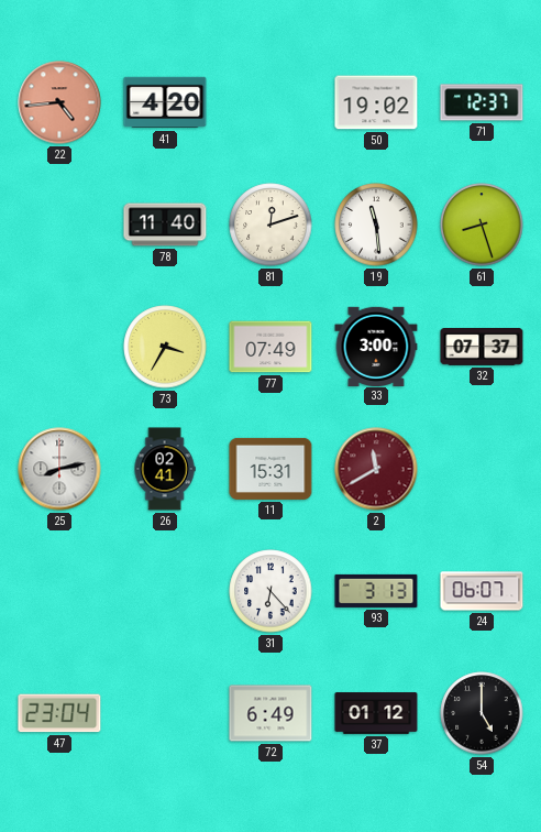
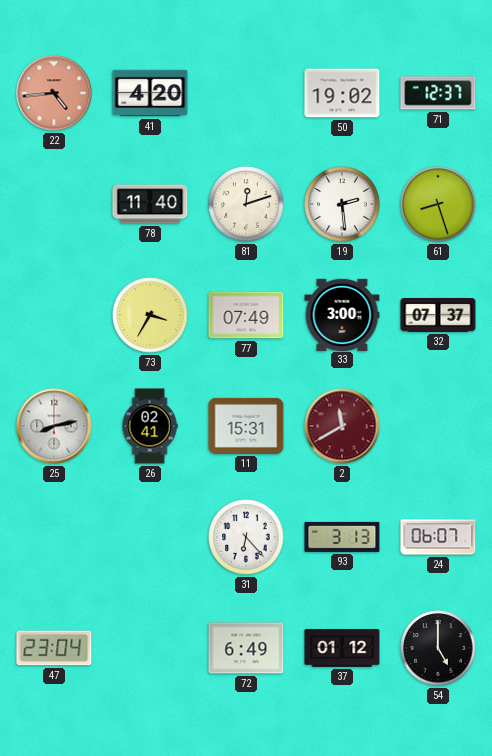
19: 11:29 -> 2:29 (342, 204)
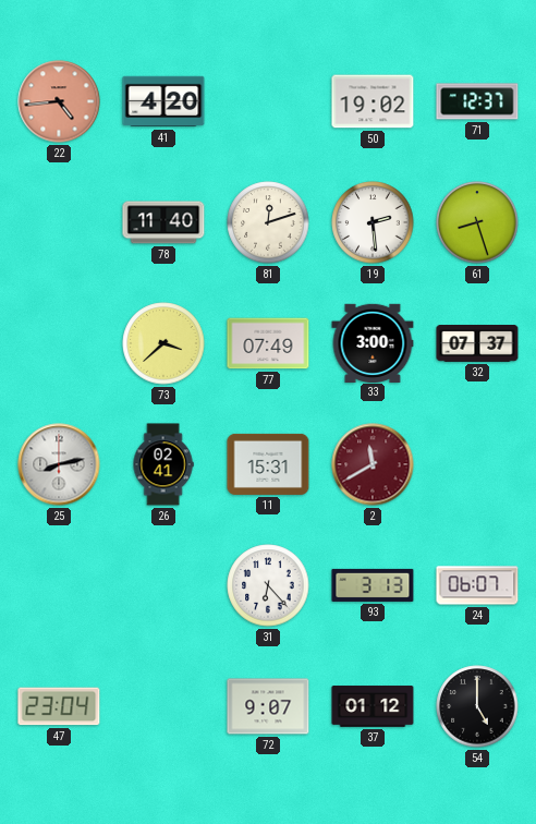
73: 3:35 -> 3:38 (163, 343)
72: 6:49 -> 9:07 (268, 706)
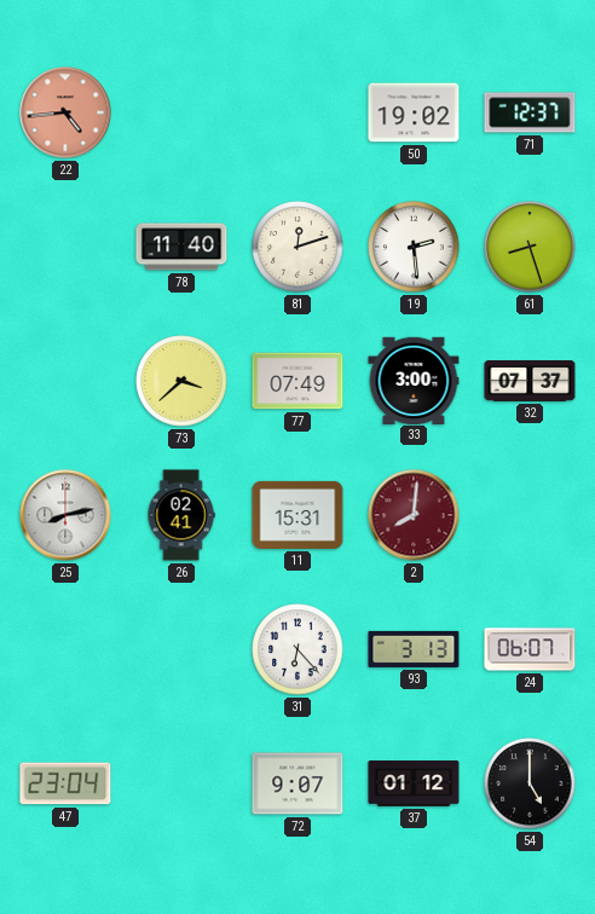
41: 4:20 -> none (163, 101)
2: 11:40 -> 8:01 (414, 515)
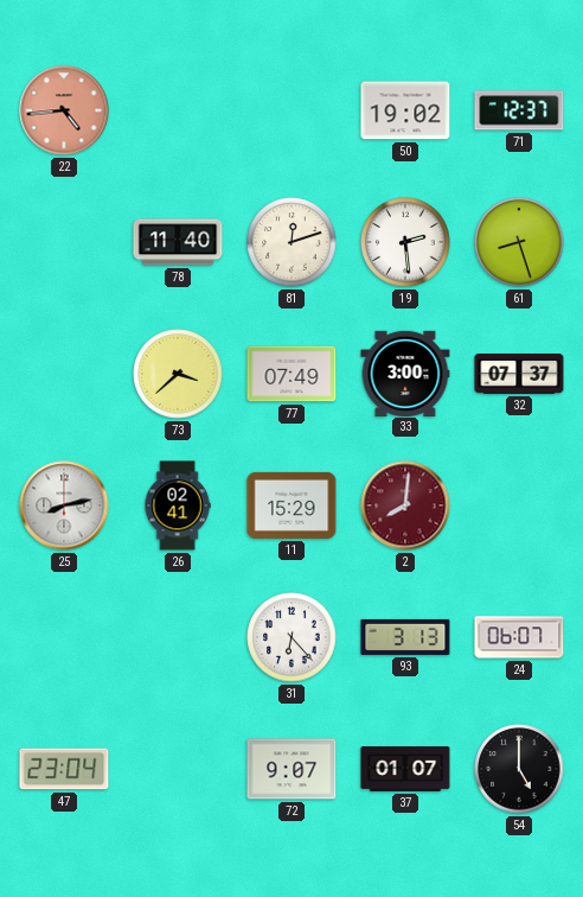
11: 15:31 -> 15:29 (291, 505)
37: 01:12 -> 01:07 (405, 769)
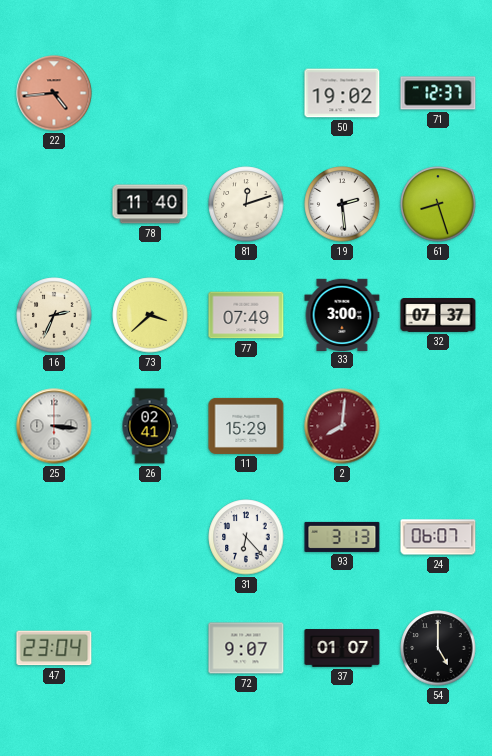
16: none -> 2:34 (54, 315)
25: 8:13 -> 3:16 (54, 426)
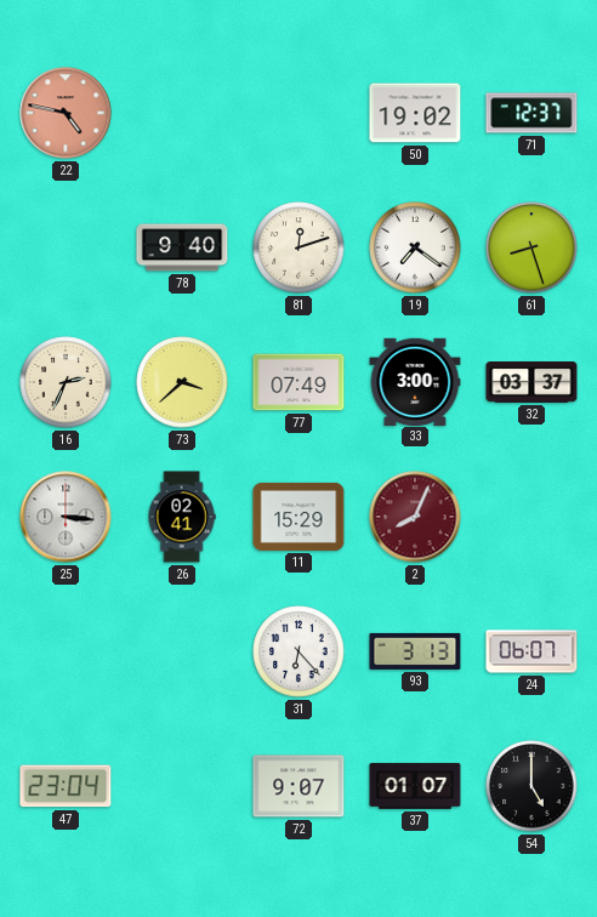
22: 4:44 -> 4:47 (66, 113)
78: 11:40 -> 9:40 (182, 247)
19: 2:29 -> 7:21 (415, 247)
32: 07:37 -> 03:37 (531, 383)
2: 8:01 -> 8:04 (415, 517)
